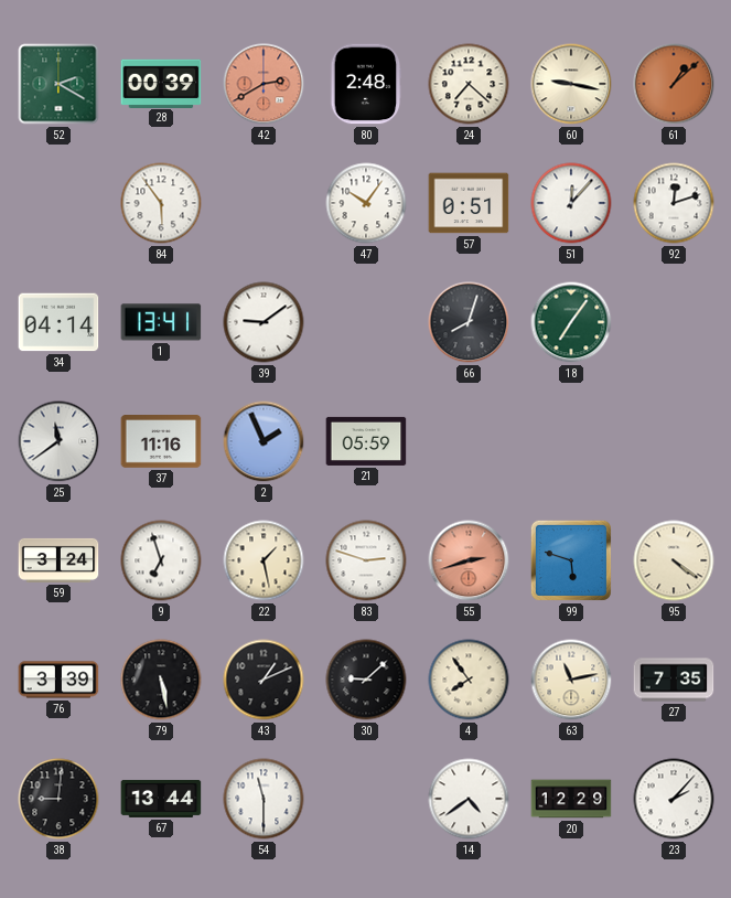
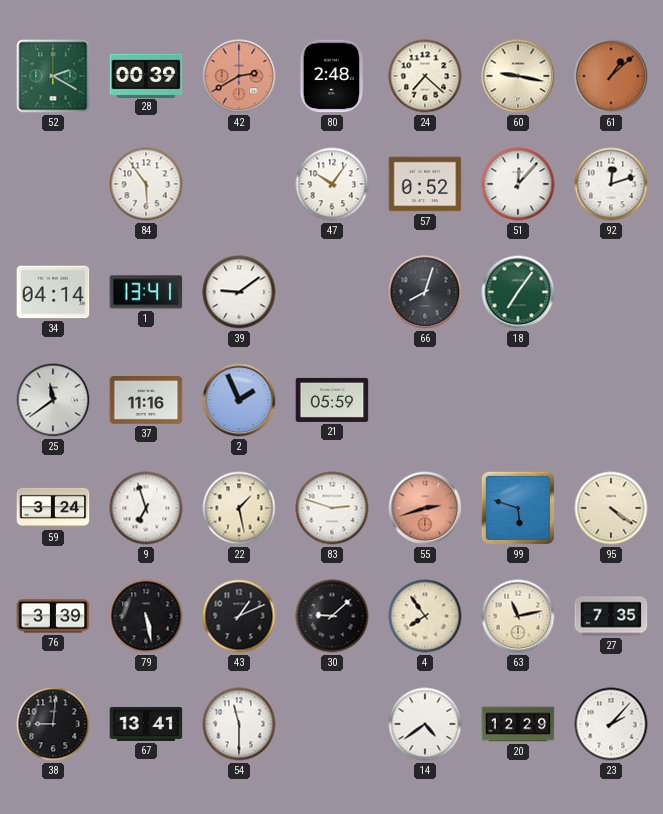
57: 0:51 -> 0:52 (425, 184)
67: 13:44 -> 13:41 (146, 724)
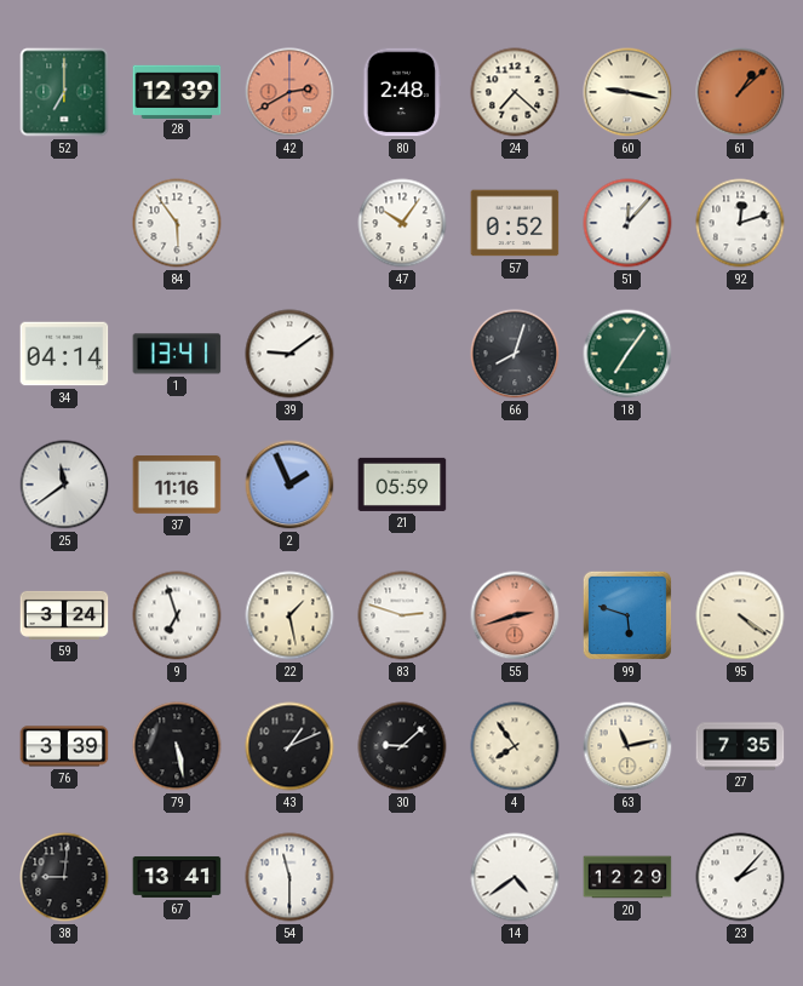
52: 2:20 -> 7:00 (64, 92)
28: 00:39 -> 12:39 (177, 91)
